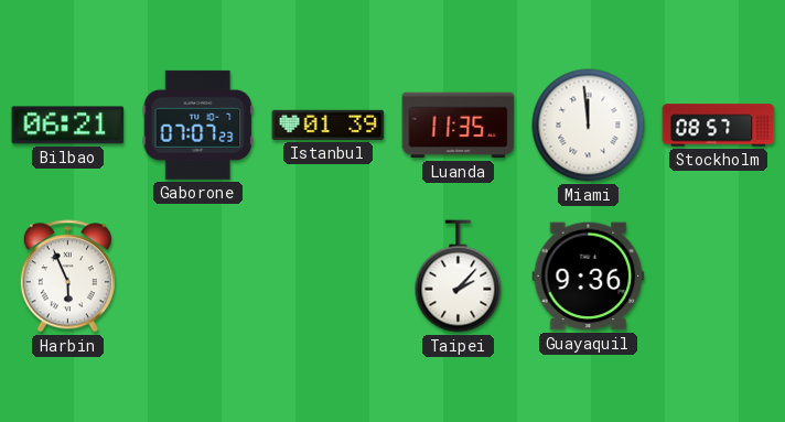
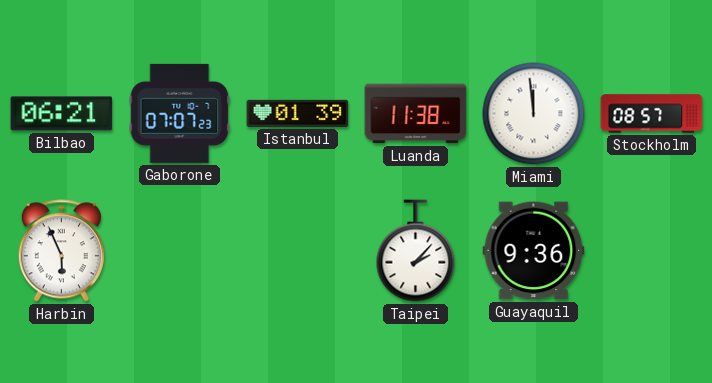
Luanda: 11:35 -> 11:38 (416, 114)
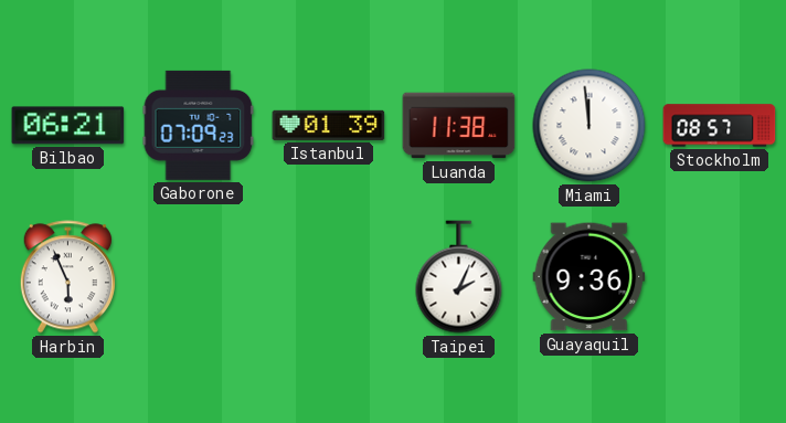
Gaborone: 07:07 -> 07:09 (199, 125)
Taipei: 2:07 -> 2:04 (459, 277)
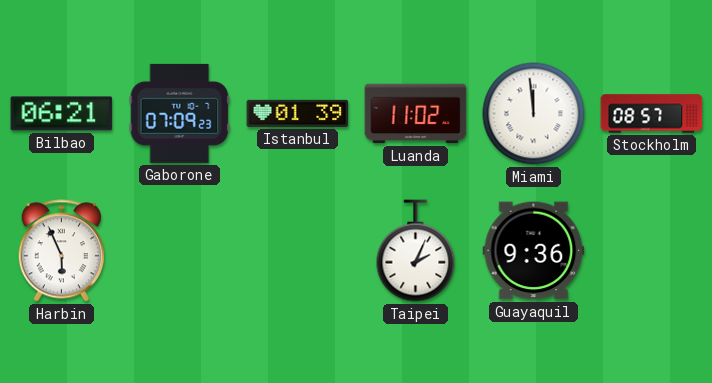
Luanda: 11:38 -> 11:02 (416, 114)
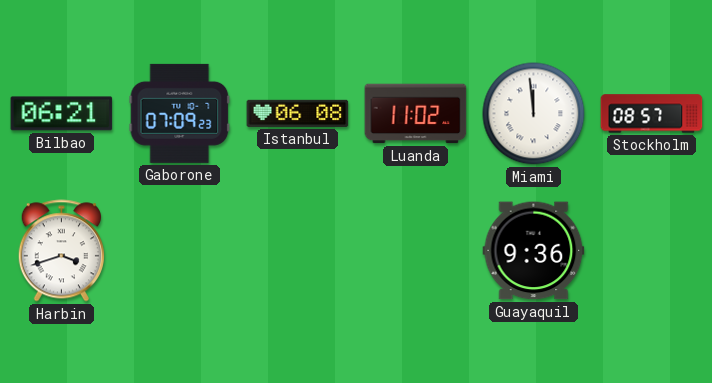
Istanbul: 01:39 -> 06:08 (298, 113)
Harbin: 5:56 -> 3:42 (61, 251)
Taipei: 2:04 -> none (416, 251)
